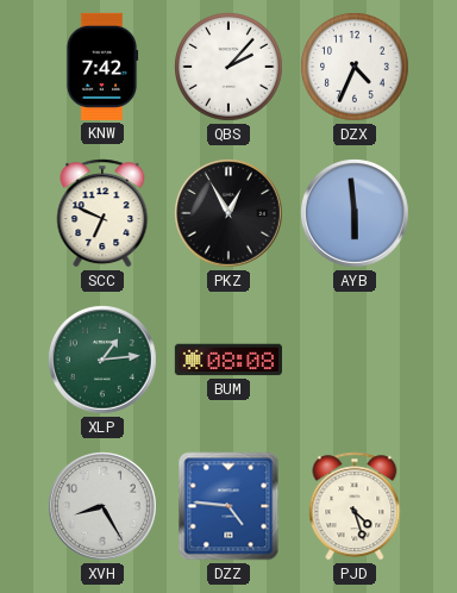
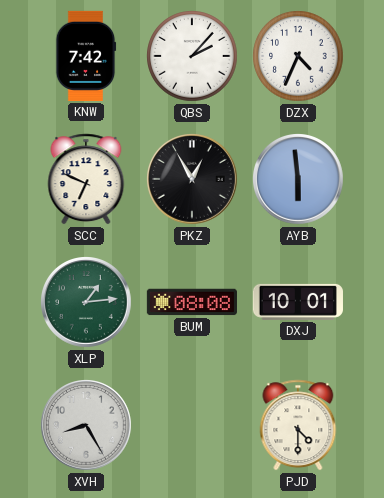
DXJ: none -> 10:01 (298, 302)
DZZ: 4:46 -> none (228, 506)
PJD: 4:27 -> 4:30 (298, 425)
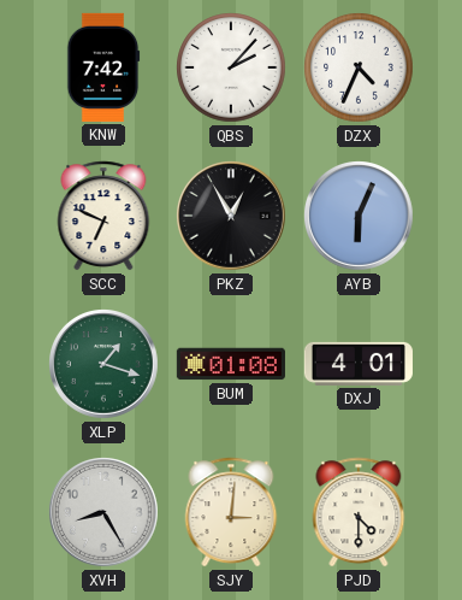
AYB: 5:59 -> 6:04 (360, 217)
XLP: 1:14 -> 1:18 (105, 365)
BUM: 08:08 -> 01:08 (231, 364)
DXJ: 10:01 -> 4:01 (359, 364)
SJY: none -> 3:01 (231, 512)
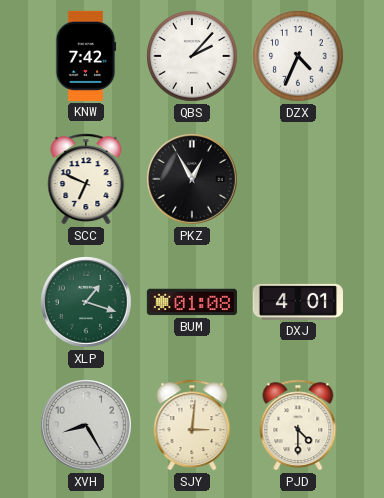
AYB: 6:04 -> none (360, 217)
